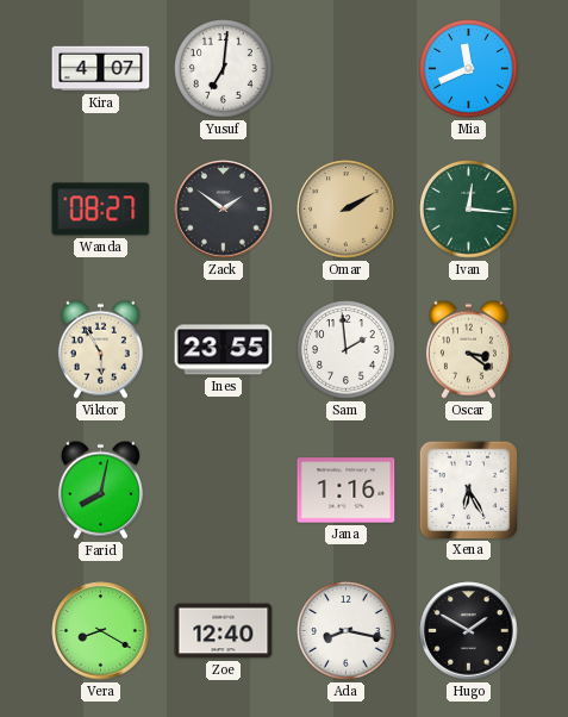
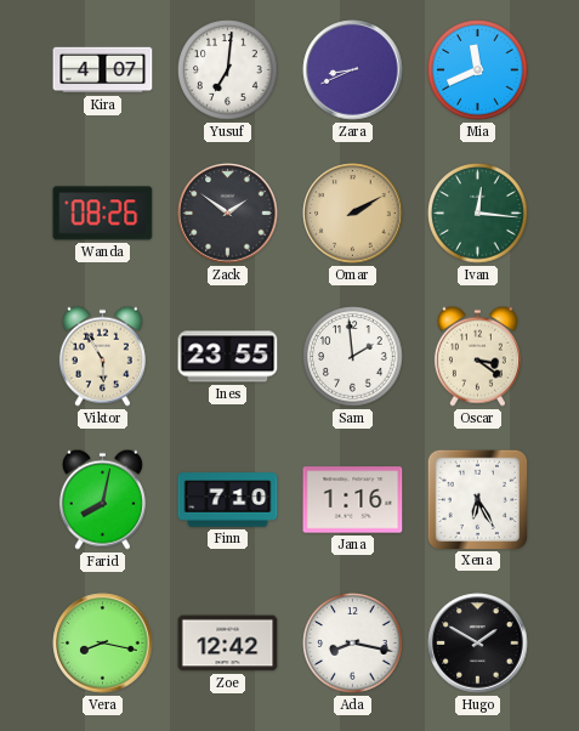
Zara: none -> 8:41 (353, 70)
Wanda: 08:27 -> 08:26 (103, 214)
Finn: none -> 7:10 (228, 500)
Vera: 8:20 -> 8:17 (103, 644)
Zoe: 12:40 -> 12:42 (228, 644)
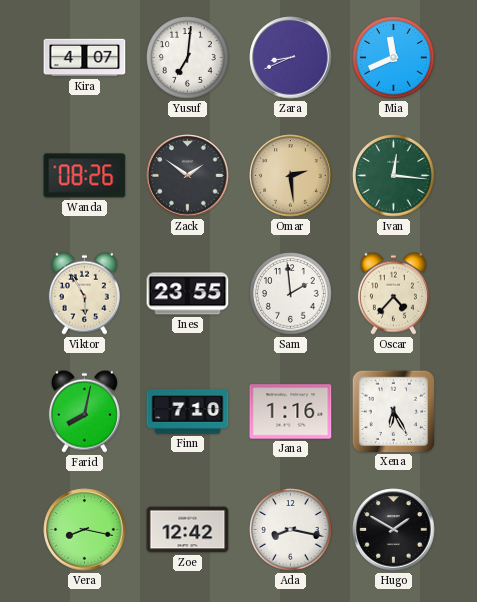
Omar: 2:10 -> 2:29 (291, 176)
Oscar: 3:21 -> 4:37 (393, 293)
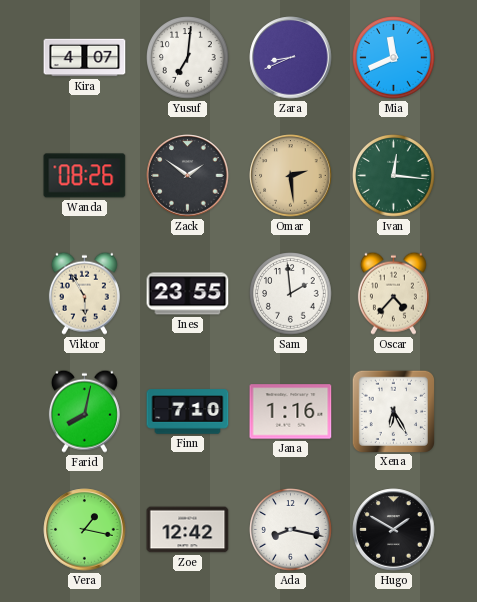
Vera: 8:17 -> 1:17 (85, 530)
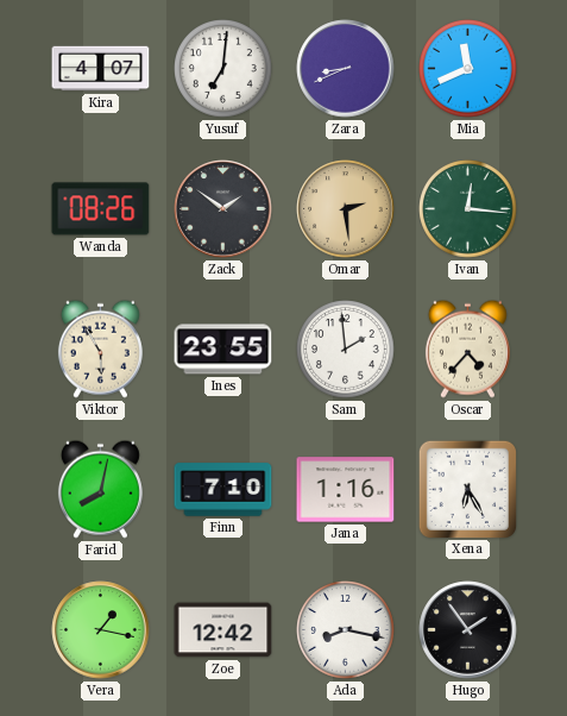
Hugo: 1:50 -> 1:54 (468, 630)
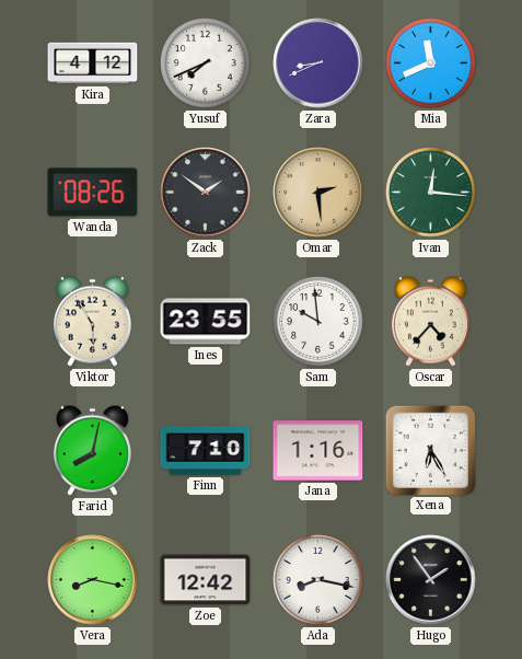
Kira: 4:07 -> 4:12 (93, 63)
Yusuf: 7:01 -> 7:41 (206, 63)
Sam: 1:59 -> 9:59 (318, 322)
Vera: 1:17 -> 8:17 (93, 580)
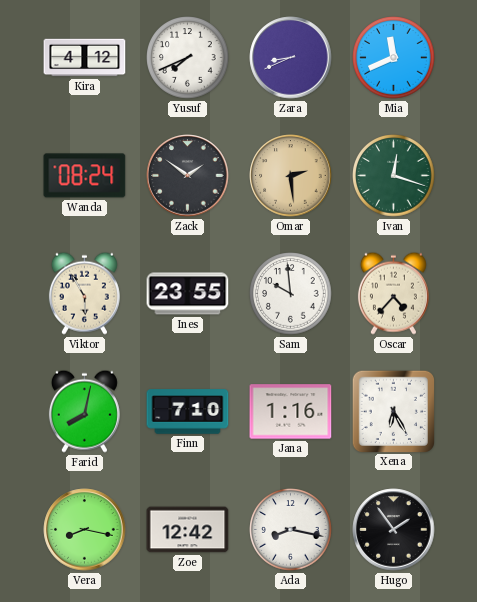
Wanda: 08:26 -> 08:24 (85, 176)
Ivan: 12:16 -> 12:18 (394, 176)
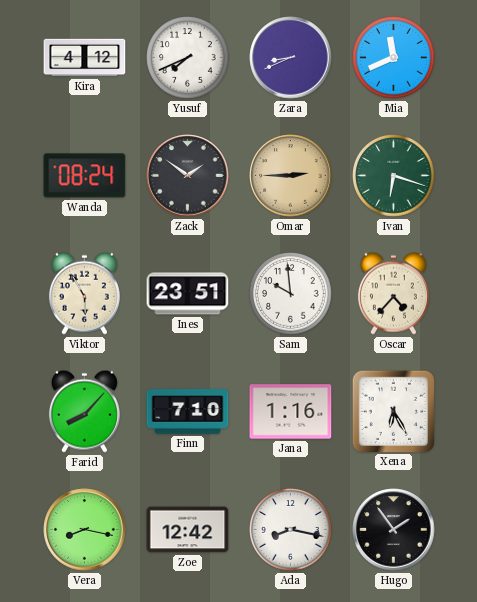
Omar: 2:29 -> 2:45 (291, 176)
Ivan: 12:18 -> 6:18 (394, 176)
Ines: 23:55 -> 23:51 (188, 294)
Farid: 8:02 -> 8:07 (84, 411)
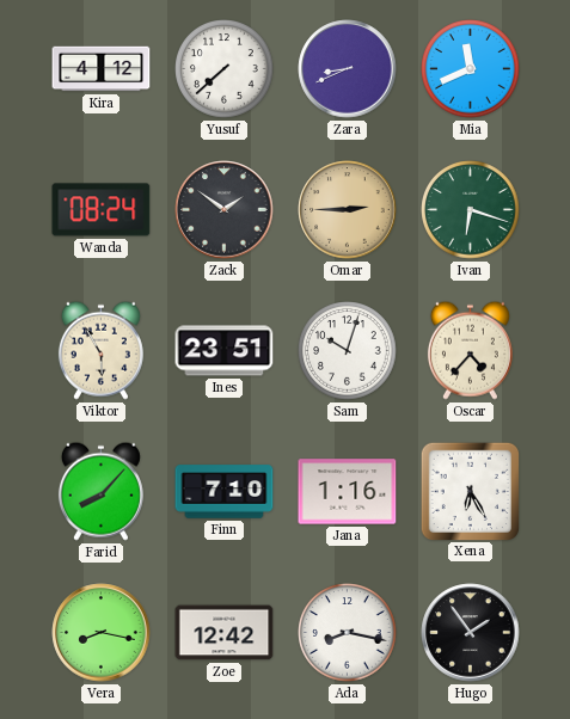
Yusuf: 7:41 -> 7:38 (225, 69)
Sam: 9:59 -> 10:03 (348, 351)
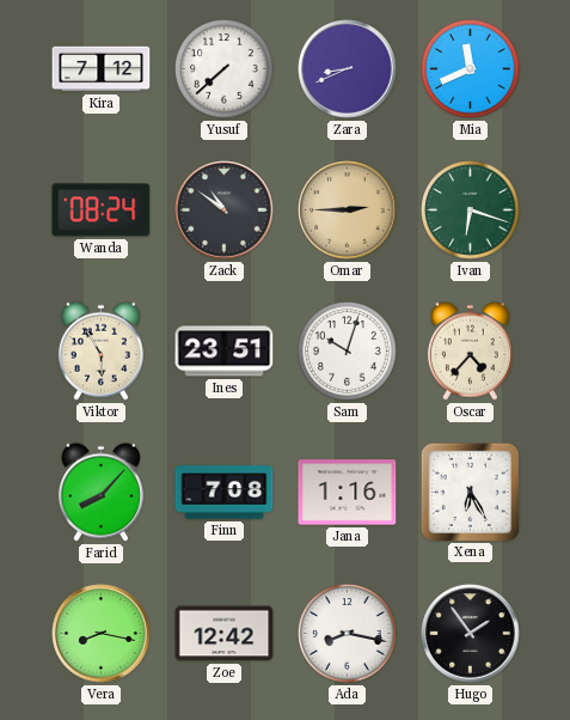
Kira: 4:12 -> 7:12 (102, 69)
Zack: 1:51 -> 10:51 (225, 210)
Finn: 7:10 -> 7:08 (225, 493)
